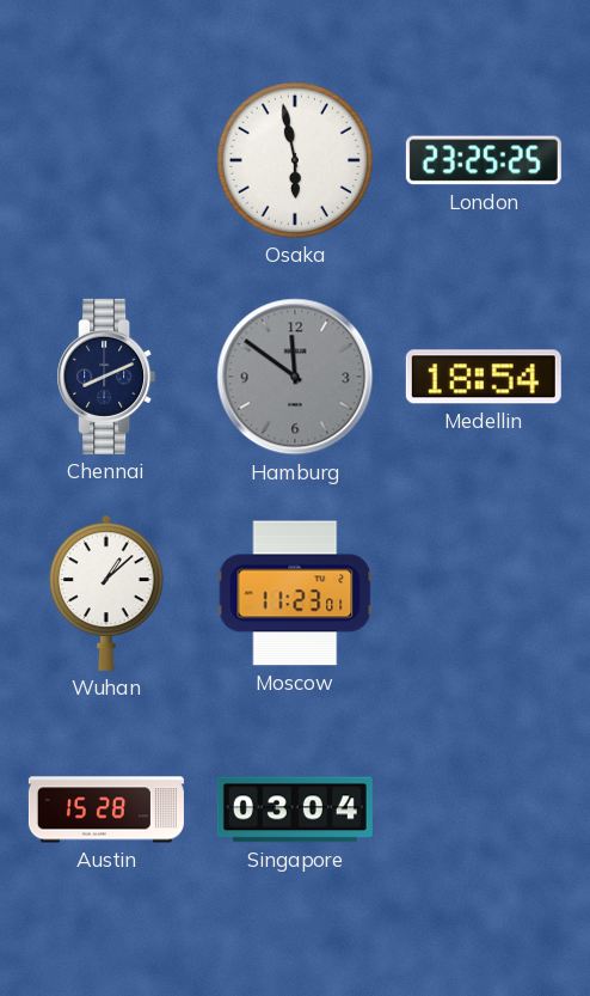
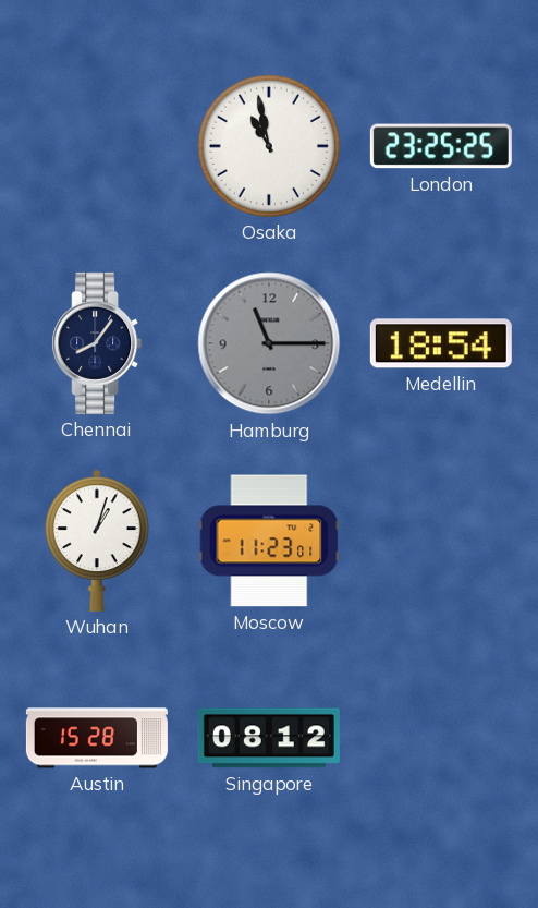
Osaka: 5:58 -> 10:58 (269, 146)
Chennai: 8:11 -> 8:06 (97, 343)
Hamburg: 11:51 -> 11:15 (269, 343)
Wuhan: 1:08 -> 1:03 (97, 541)
Singapore: 03:04 -> 08:12 (269, 738)
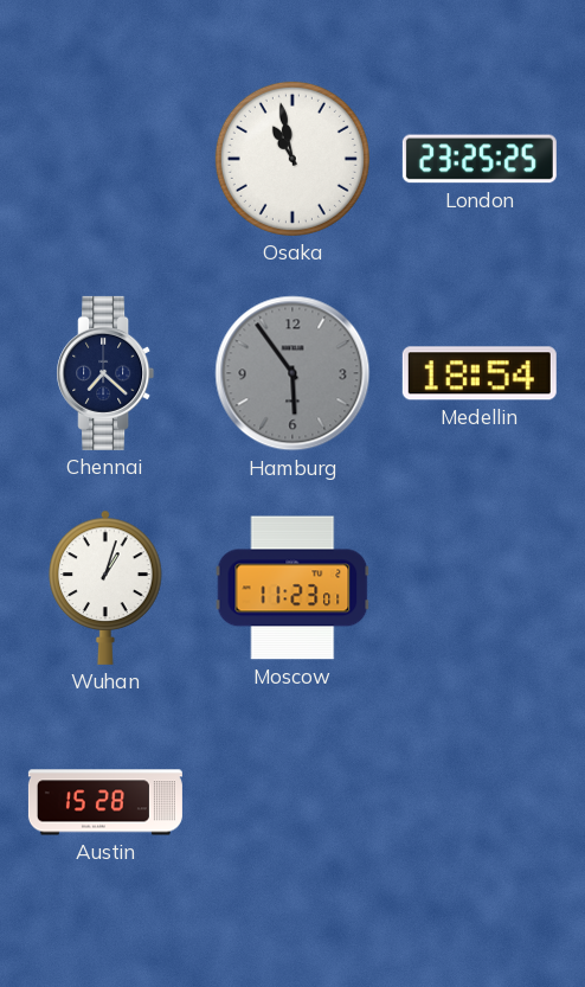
Chennai: 8:06 -> 7:22 (105, 373)
Hamburg: 11:15 -> 5:54 (292, 373)
Singapore: 08:12 -> none (269, 738)
